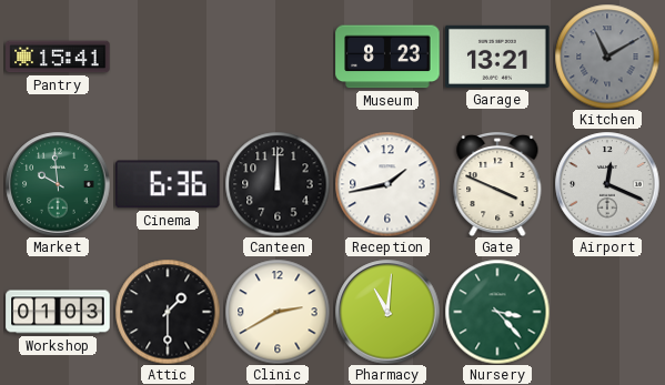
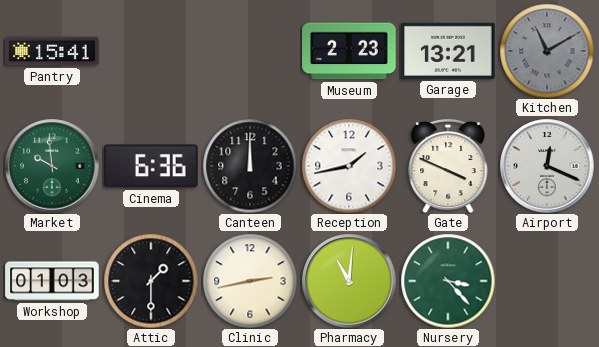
Museum: 8:23 -> 2:23 (349, 51)
Clinic: 2:40 -> 2:43 (250, 281)
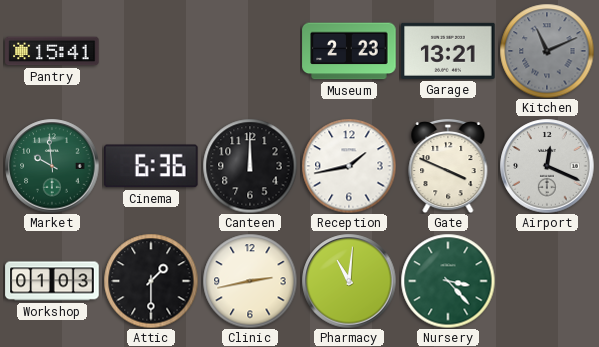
Kitchen: 11:10 -> 11:11 (547, 51)
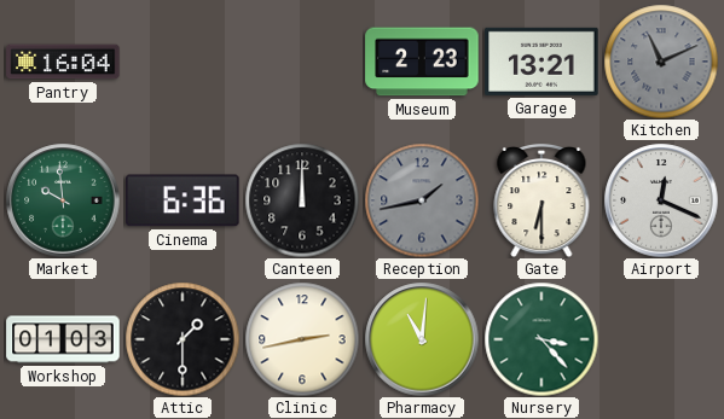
Pantry: 15:41 -> 16:04 (63, 62)
Reception dial: white -> grey (422, 200)
Gate: 3:49 -> 6:30 (541, 200)
